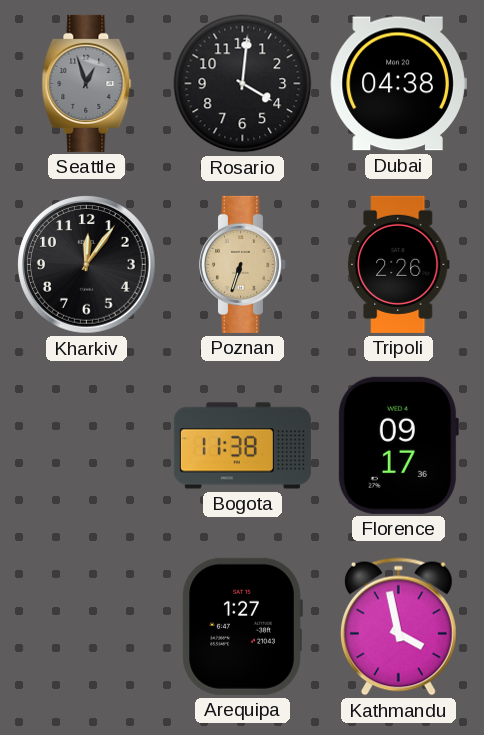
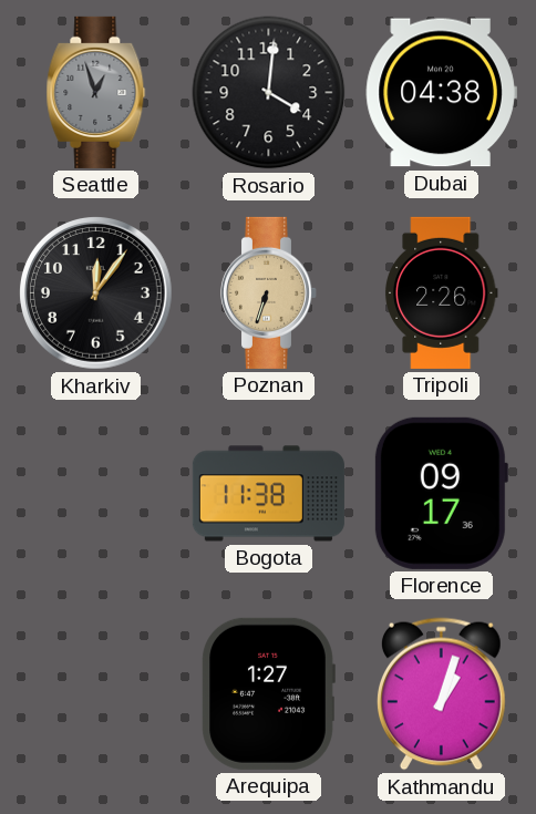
Kathmandu: 3:58 -> 1:03 (441, 694)
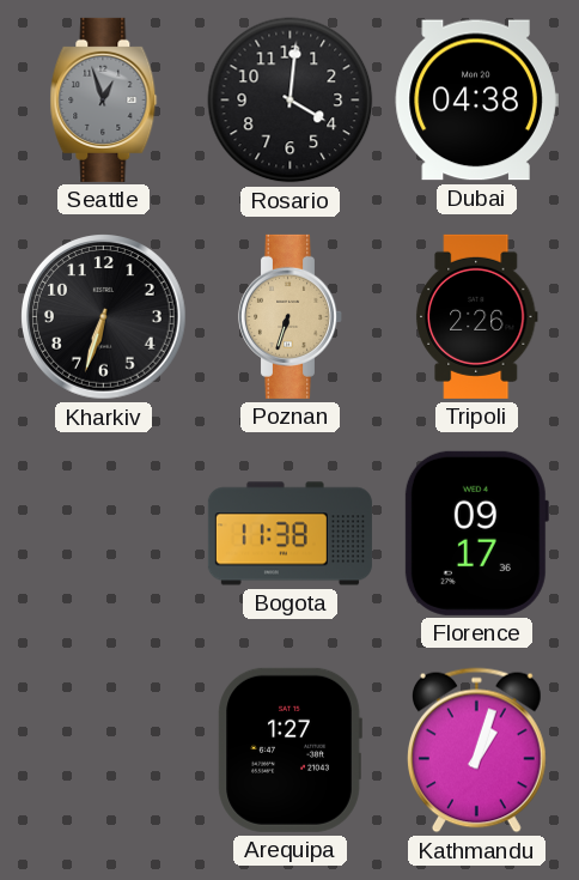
Kharkiv: 12:06 -> 6:33 (104, 317)
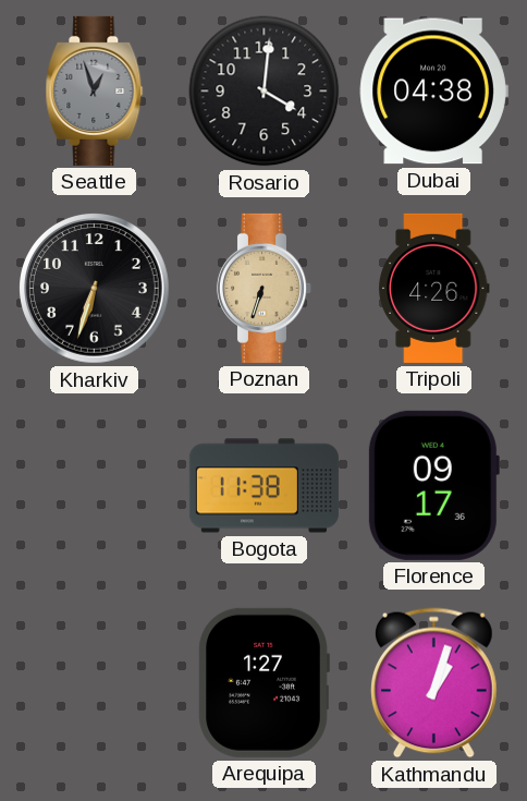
Tripoli: 2:26 -> 4:26 (433, 288)
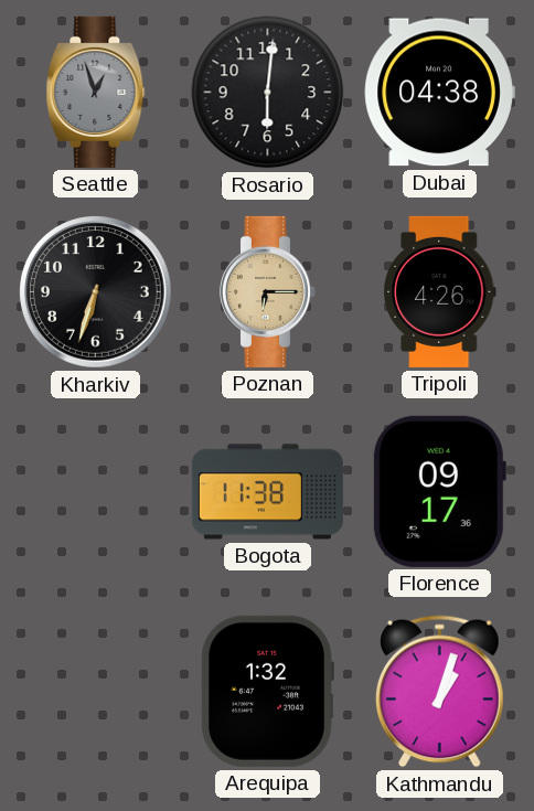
Rosario: 4:01 -> 6:01 (268, 93)
Poznan: 6:33 -> 6:15 (267, 291)
Arequipa: 1:27 -> 1:32 (267, 691)
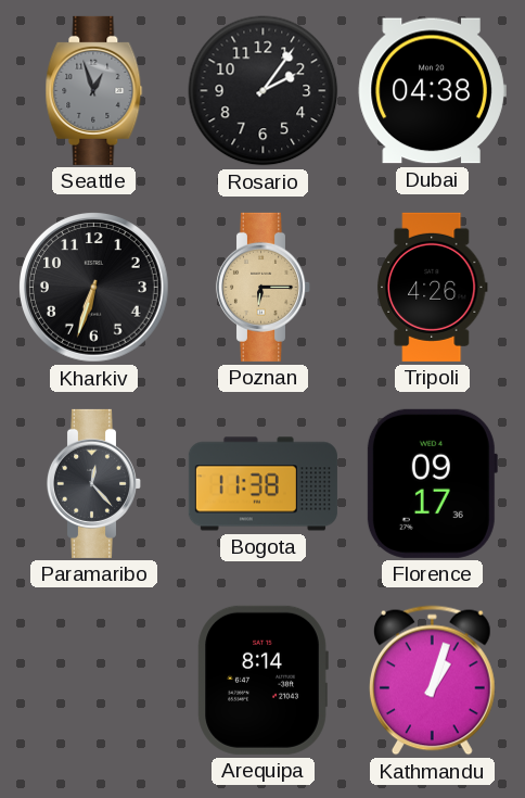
Rosario: 6:01 -> 2:06 (264, 91)
Paramaribo: none -> 12:23 (93, 483)
Arequipa: 1:32 -> 8:14 (262, 680)
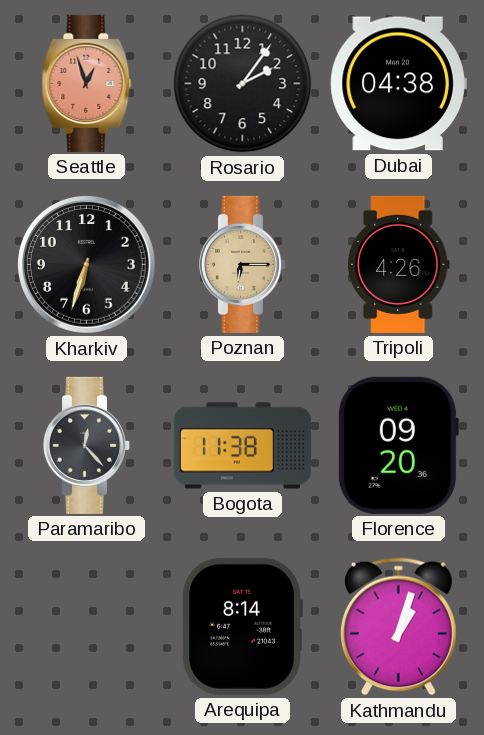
Seattle dial: grey -> salmon (87, 83)
Florence: 09:17 -> 09:20 (398, 445)
